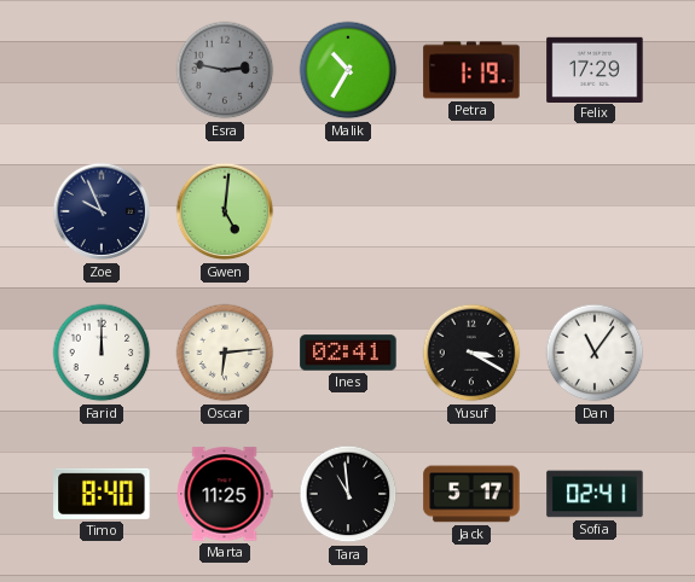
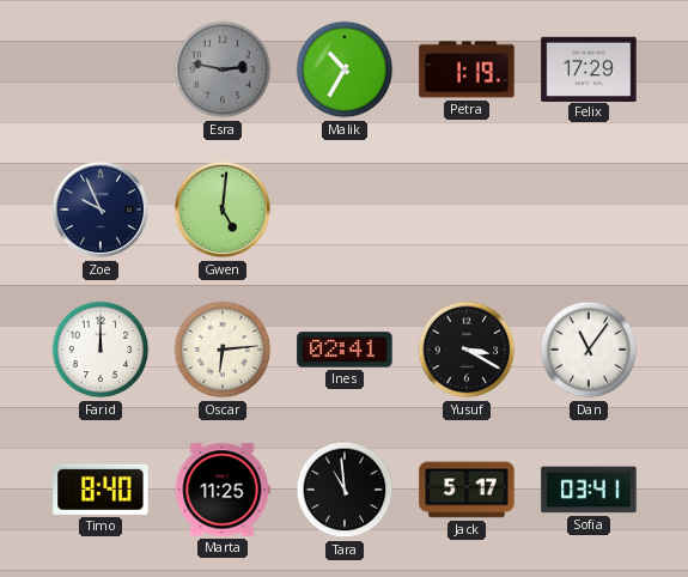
Sofia: 02:41 -> 03:41 (589, 490)
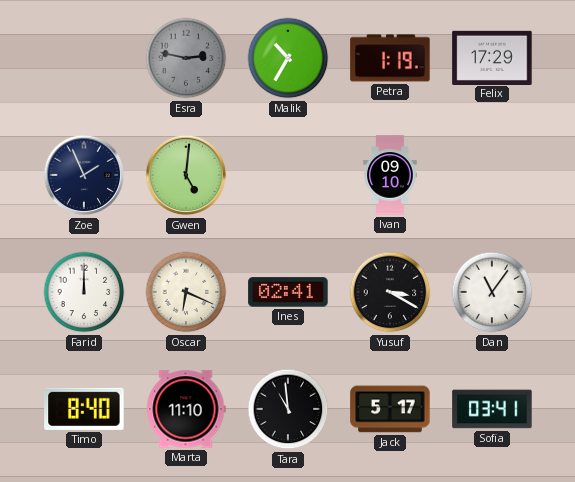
Zoe: 9:56 -> 1:56 (84, 175)
Ivan: none -> 09:10 (390, 175)
Oscar: 6:14 -> 6:19 (186, 292)
Marta: 11:25 -> 11:10 (186, 409)
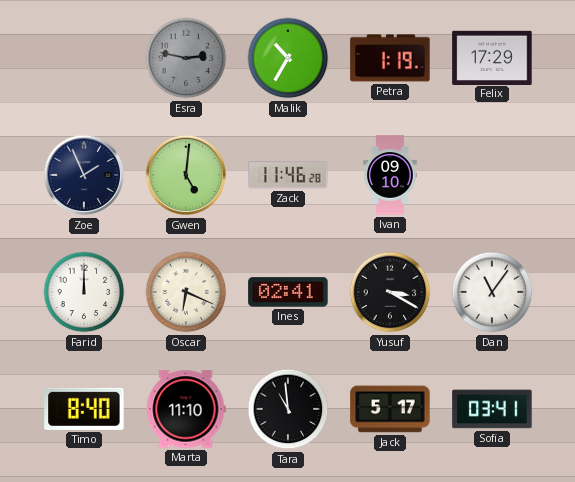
Zack: none -> 11:46 (288, 175)
